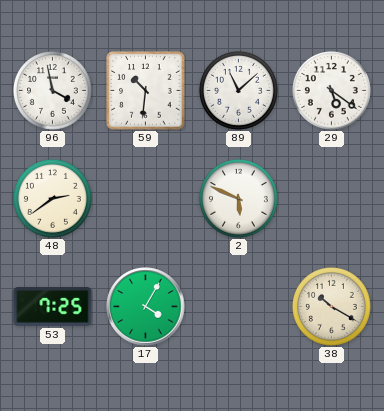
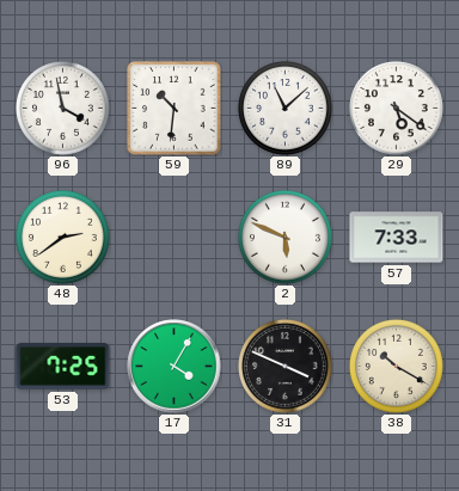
57: none -> 7:33 (397, 238)
31: none -> 3:49 (284, 366)
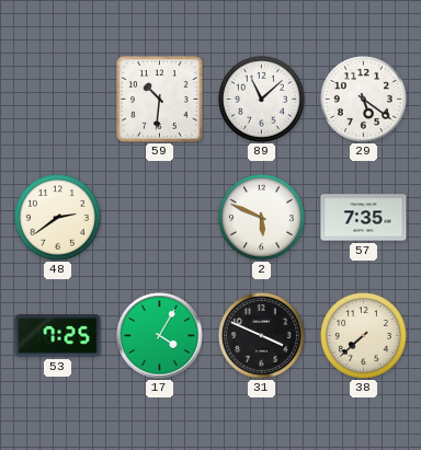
96: 3:58 -> none (62, 108)
57: 7:33 -> 7:35 (364, 218)
38: 10:20 -> 7:38 (363, 335)
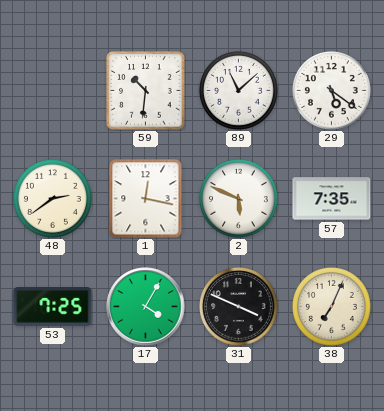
1: none -> 12:17 (146, 199)
38: 7:38 -> 7:04 (331, 306)
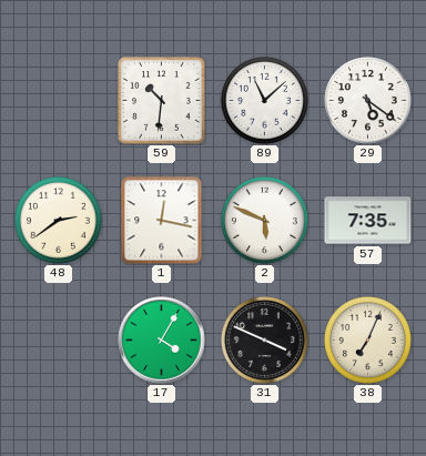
53: 7:25 -> none (53, 307)
